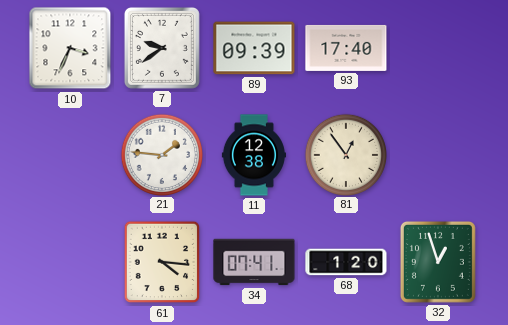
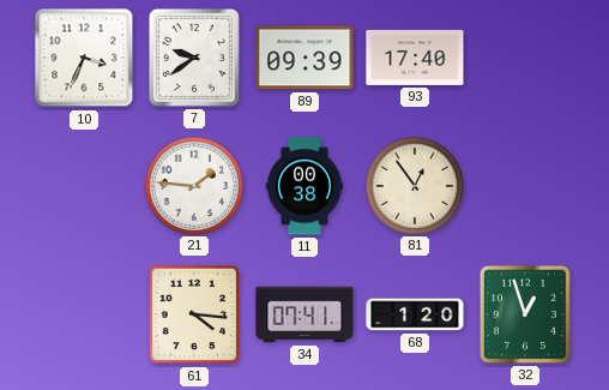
11: 12:38 -> 00:38 (304, 186)
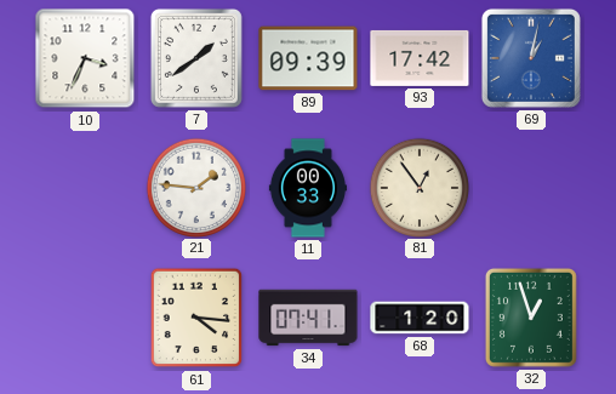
7: 9:39 -> 1:39 (196, 58)
93: 17:40 -> 17:42 (420, 58)
69: none -> 1:02 (531, 58)
11: 00:38 -> 00:33 (308, 188)
